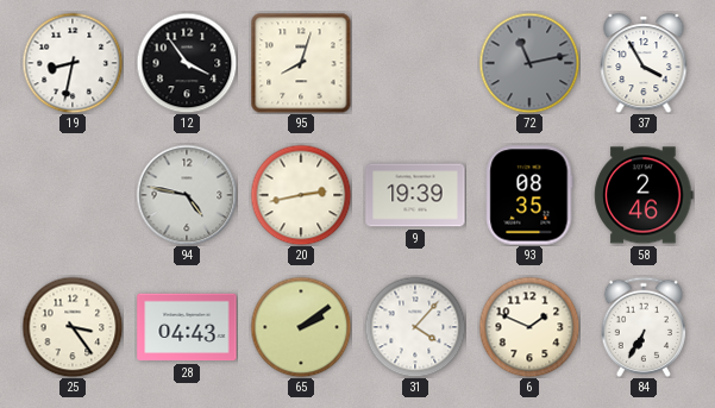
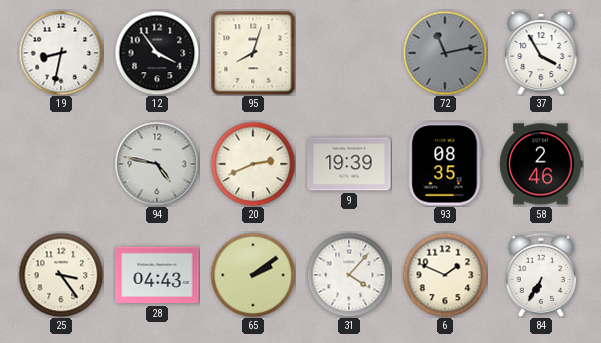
20: 2:43 -> 2:41 (253, 164)
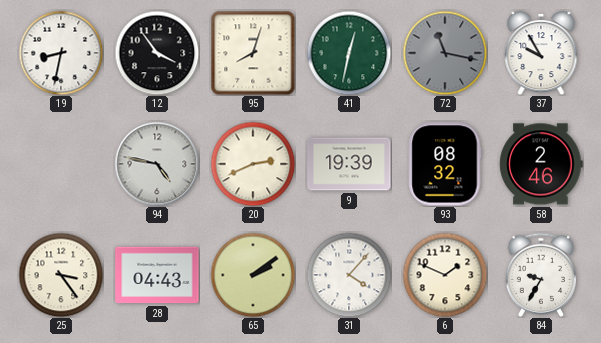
41: none -> 12:32 (349, 53)
72: 11:13 -> 11:17 (445, 53)
37: 3:55 -> 9:55 (541, 54)
93: 08:35 -> 08:32 (445, 164)
84: 6:35 -> 9:35 (540, 275)
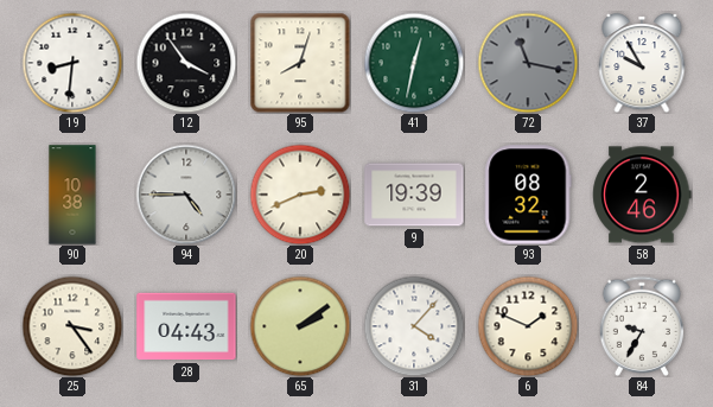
19: 8:32 -> 8:31 (72, 63)
90: none -> 10:38 (72, 195)
94: 4:47 -> 4:45 (186, 195)
